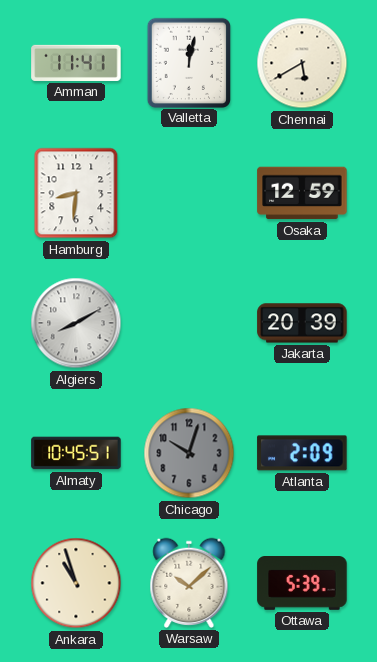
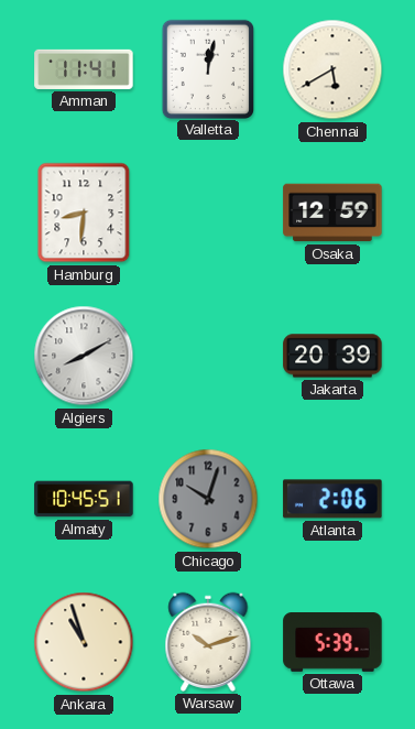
Atlanta: 2:09 -> 2:06 (332, 499)
Warsaw: 10:08 -> 10:12 (208, 642)
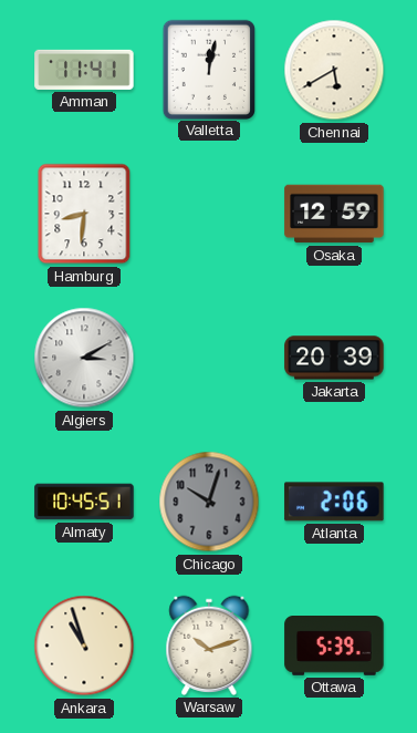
Algiers: 8:10 -> 3:10 (84, 358)
